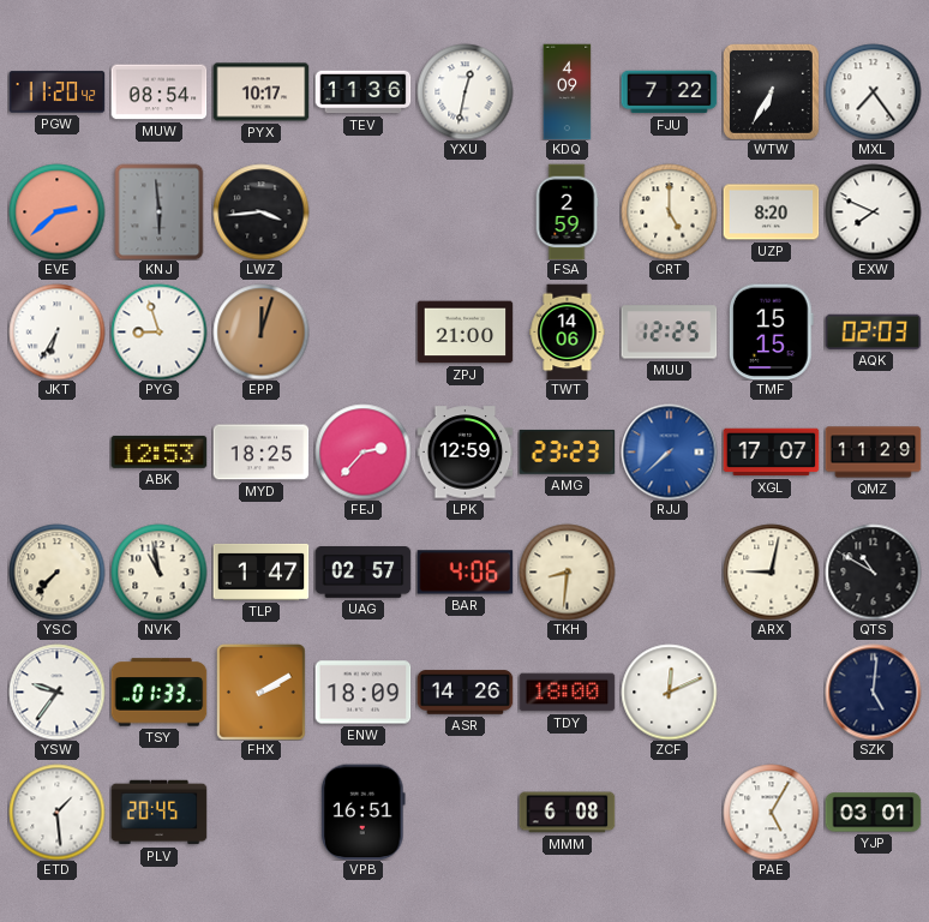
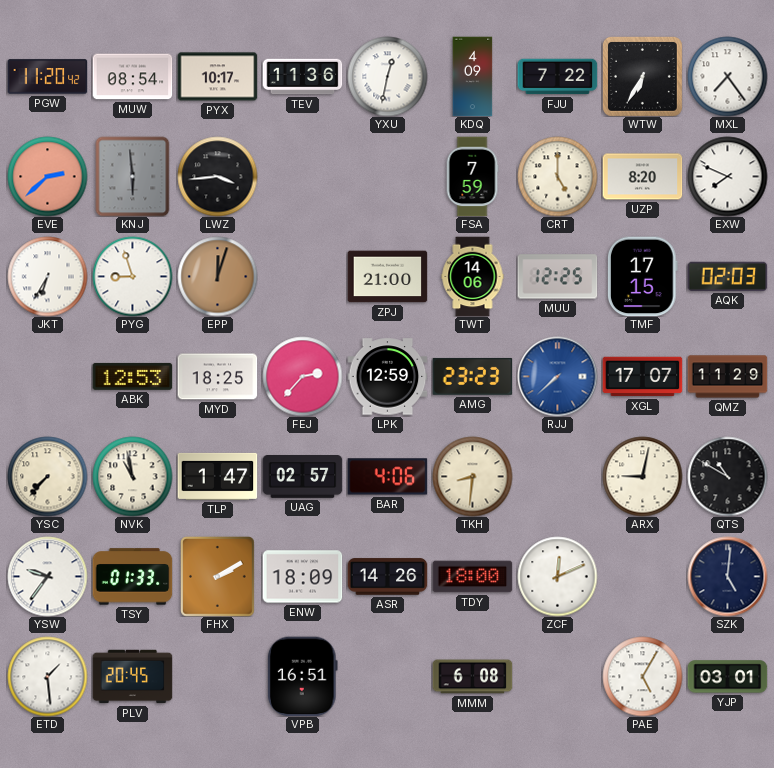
FSA: 2:59 -> 7:59 (472, 176)
TMF: 15:15 -> 17:15 (642, 276)
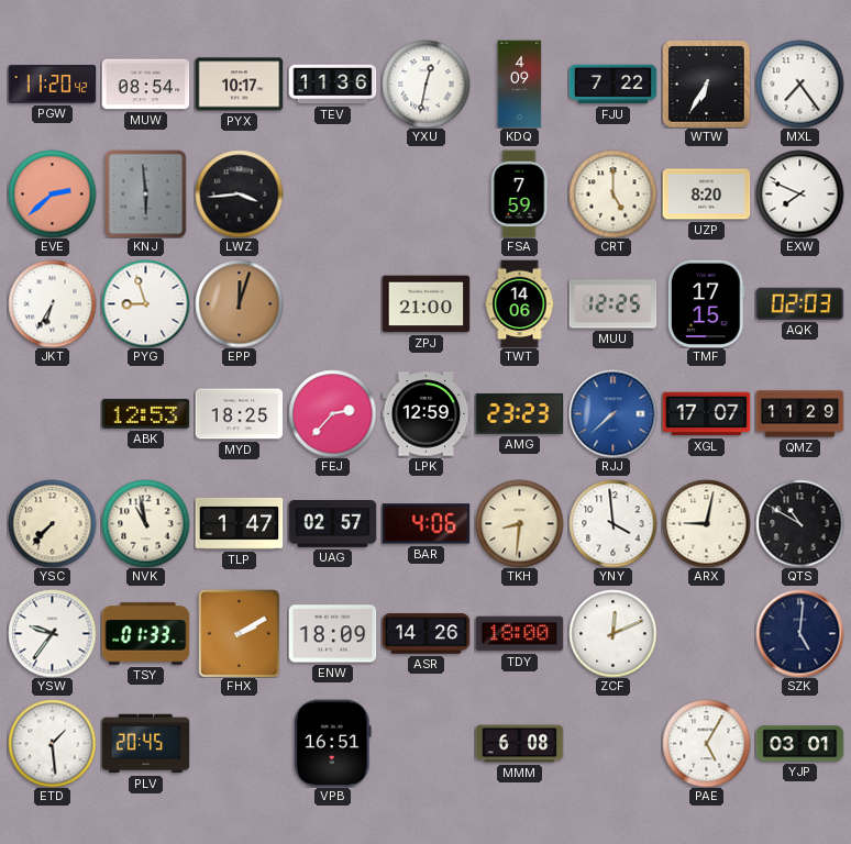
YNY: none -> 3:59 (612, 523)
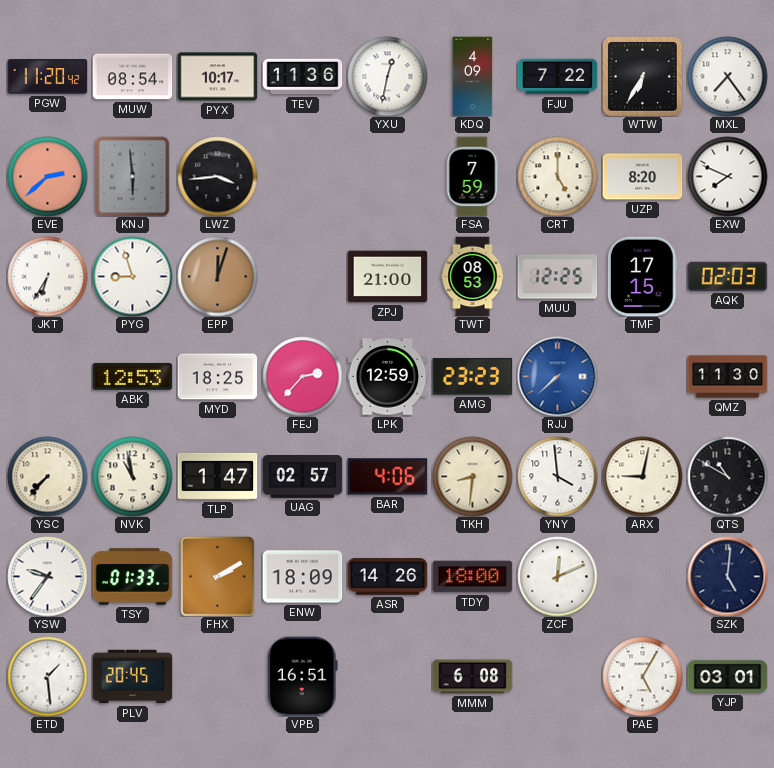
TWT: 14:06 -> 08:53 (473, 276)
XGL: 17:07 -> none (706, 414)
QMZ: 11:29 -> 11:30 (727, 377)
